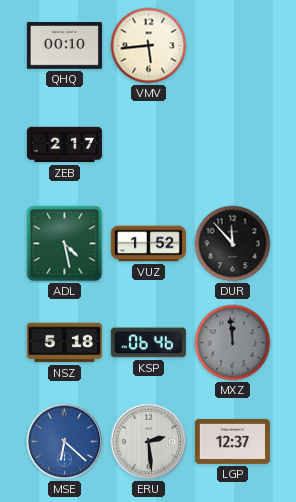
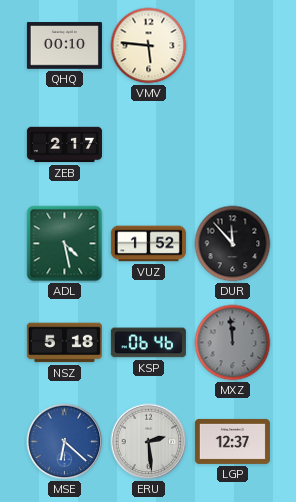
VMV: 5:44 -> 5:46 (149, 46)
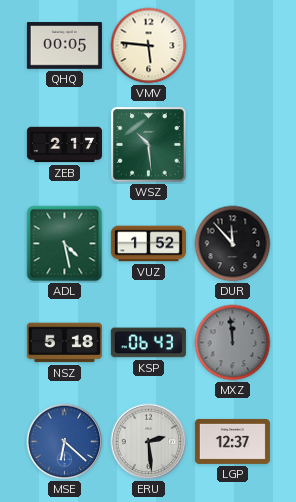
QHQ: 00:10 -> 00:05 (64, 46)
WSZ: none -> 10:29 (149, 145)
KSP: 06:46 -> 06:43 (148, 343)
